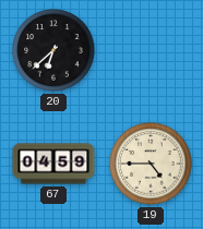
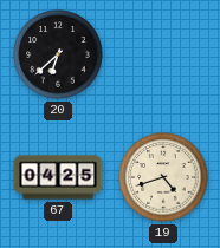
67: 04:59 -> 04:25 (58, 177)
19: 4:45 -> 4:42 (163, 177)
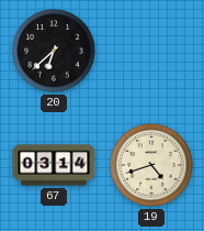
67: 04:25 -> 03:14 (54, 165)
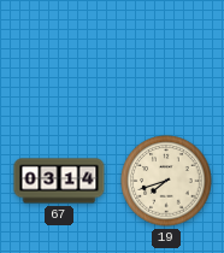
20: 6:38 -> none (54, 51)
19: 4:42 -> 7:42 (166, 181)
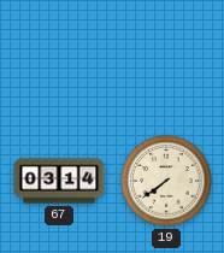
19: 7:42 -> 7:39 (166, 181)
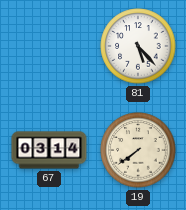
81: none -> 5:23 (138, 46)
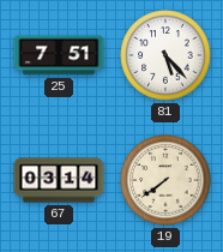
25: none -> 7:51 (59, 55)
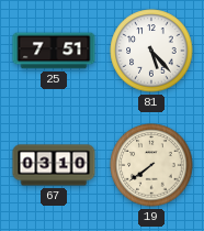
67: 03:14 -> 03:10 (54, 165)
